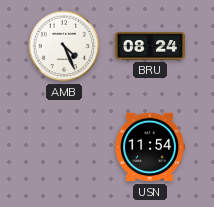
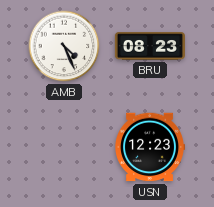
BRU: 08:24 -> 08:23 (149, 46)
USN: 11:54 -> 12:23 (150, 147)
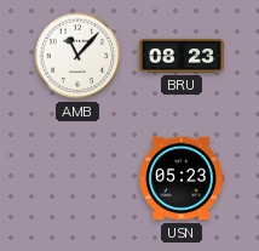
AMB: 4:26 -> 11:07 (77, 56)
USN: 12:23 -> 05:23 (182, 178)
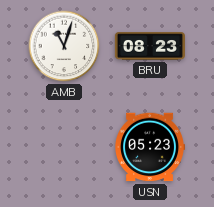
AMB: 11:07 -> 11:03 (64, 46)
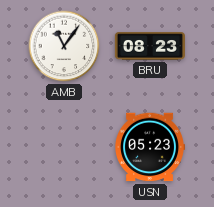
AMB: 11:03 -> 11:06 (64, 46)
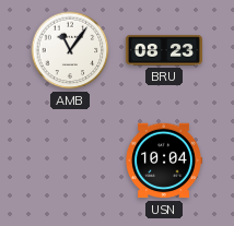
USN: 05:23 -> 10:04 (164, 160)
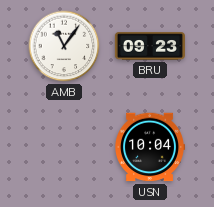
BRU: 08:23 -> 09:23 (149, 46)
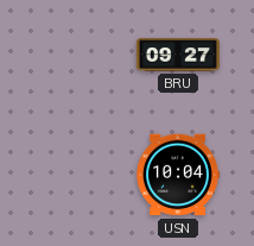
AMB: 11:06 -> none (64, 46)
BRU: 09:23 -> 09:27 (177, 55)
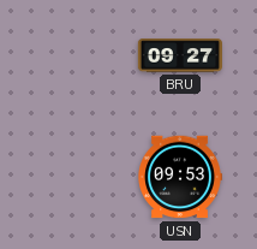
USN: 10:04 -> 09:53 (180, 177)
